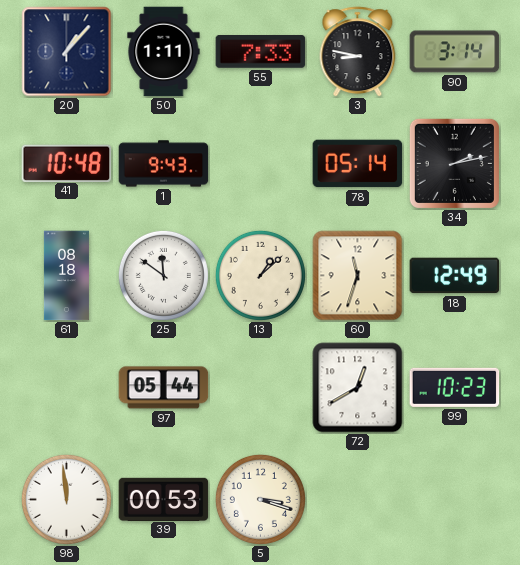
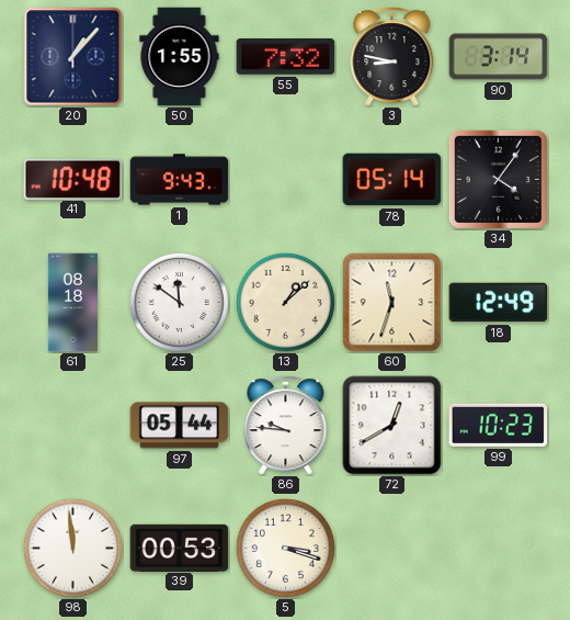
50: 1:11 -> 1:55 (180, 57)
55: 7:33 -> 7:32 (286, 57)
34: 2:13 -> 4:06 (498, 179)
86: none -> 9:46 (286, 426)
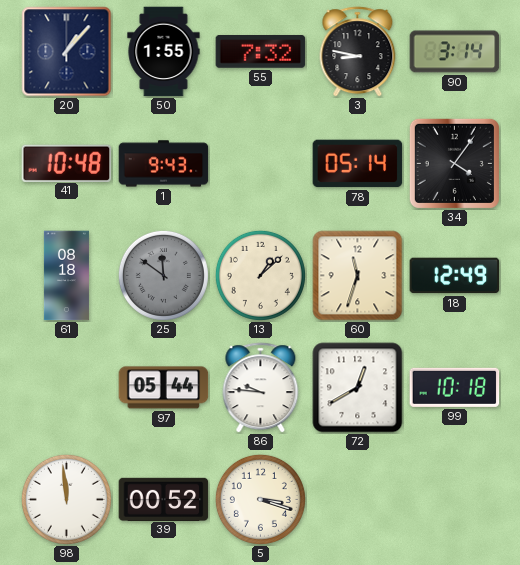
25 dial: white -> grey (163, 275)
99: 10:23 -> 10:18 (455, 387)
39: 00:53 -> 00:52 (164, 499)
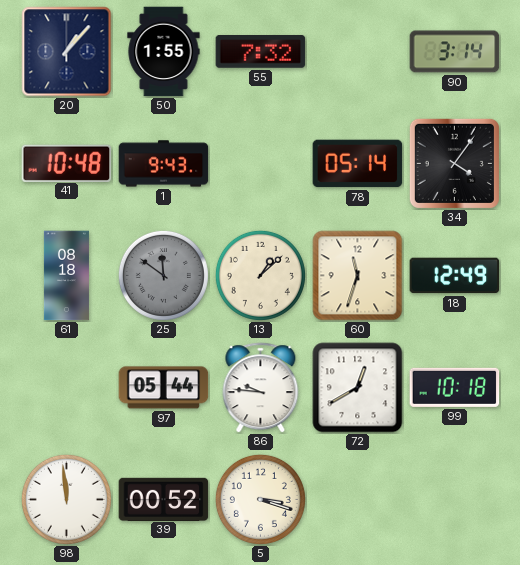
3: 8:47 -> none (358, 52)
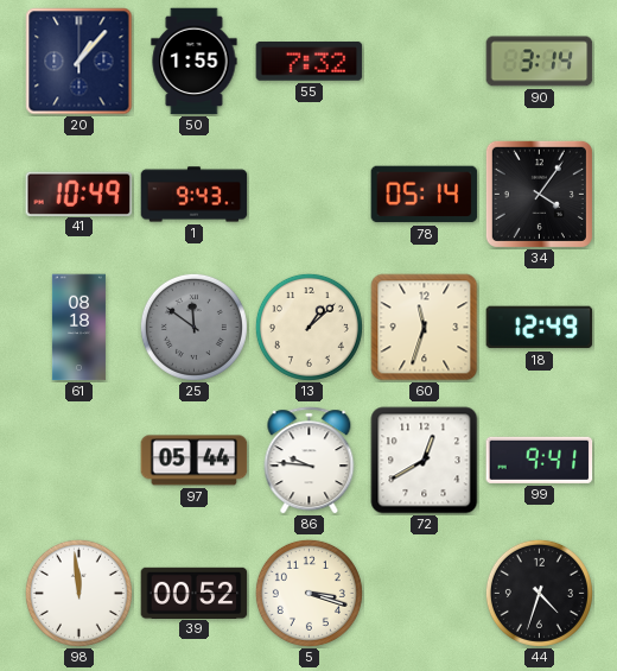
41: 10:48 -> 10:49 (79, 194)
99: 10:18 -> 9:41 (540, 460)
44: none -> 4:33 (539, 593)
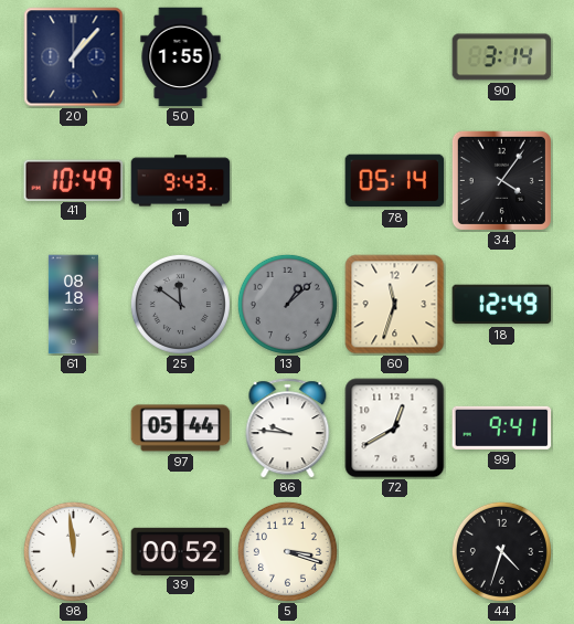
55: 7:32 -> none (310, 62)
13 dial: cream -> grey (287, 304)
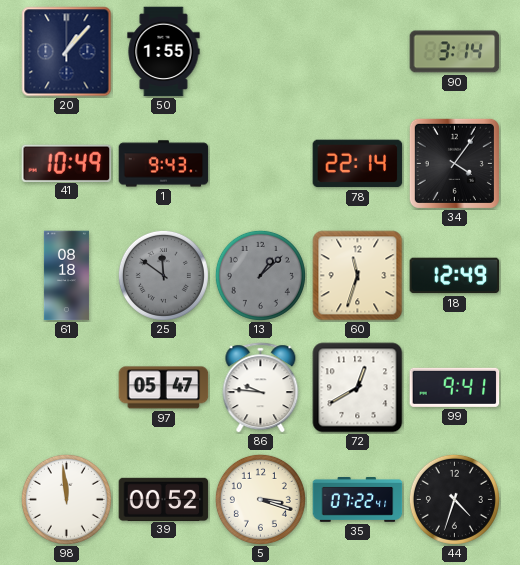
78: 05:14 -> 22:14 (358, 164)
97: 05:44 -> 05:47 (164, 388)
35: none -> 07:22 (358, 500)
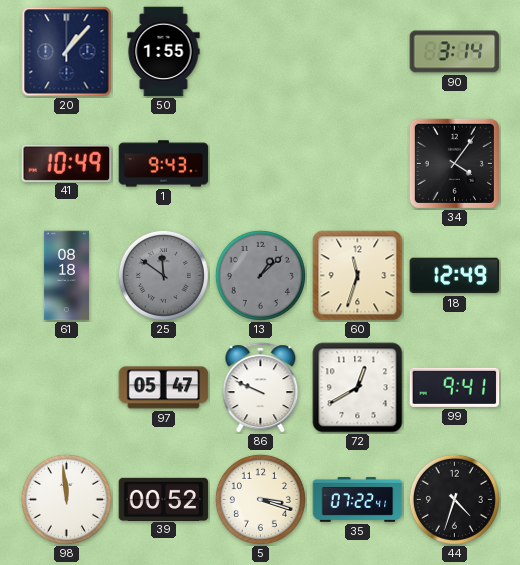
78: 22:14 -> none (358, 164)
86: 9:46 -> 9:49 (261, 388)
